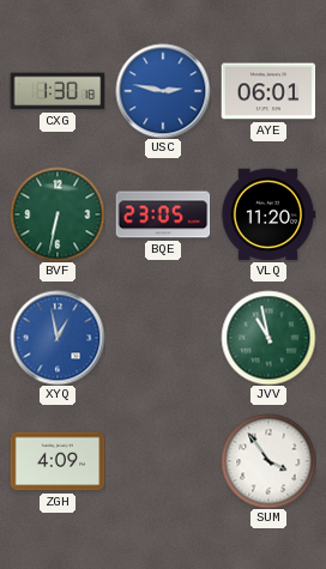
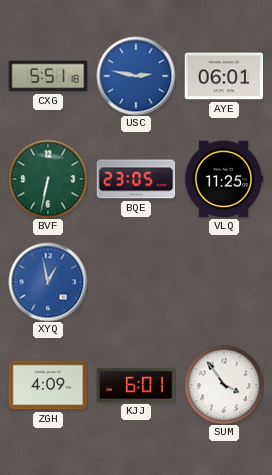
CXG: 1:30 -> 5:51 (48, 76)
VLQ: 11:20 -> 11:25 (224, 179)
JVV: 10:58 -> none (268, 338)
KJJ: none -> 6:01 (136, 385)
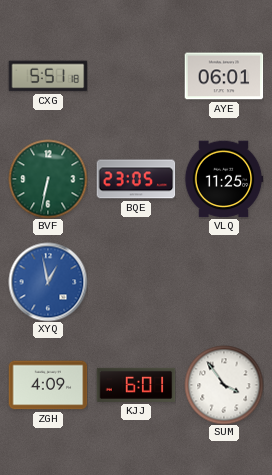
USC: 2:47 -> none (136, 76)
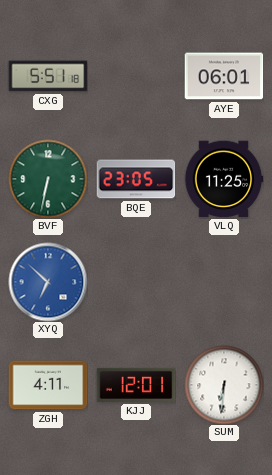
XYQ: 12:58 -> 6:52 (48, 282)
ZGH: 4:09 -> 4:11 (48, 385)
KJJ: 6:01 -> 12:01 (136, 385)
SUM: 3:54 -> 6:31 (224, 385)
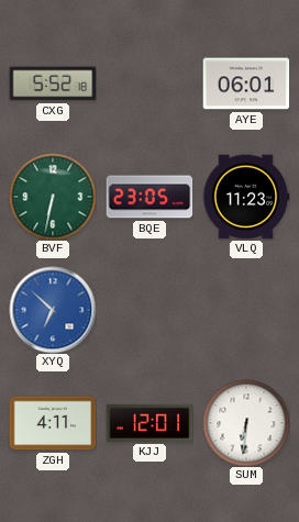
CXG: 5:51 -> 5:52 (53, 84)
VLQ: 11:25 -> 11:23 (246, 197)
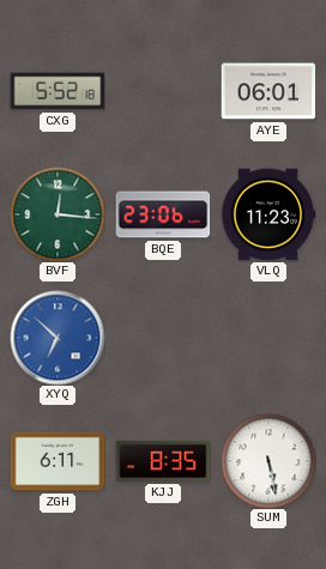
BVF: 6:32 -> 12:16 (58, 214)
BQE: 23:05 -> 23:06 (163, 214)
ZGH: 4:11 -> 6:11 (58, 461)
KJJ: 12:01 -> 8:35 (163, 461)
SUM: 6:31 -> 5:28 (268, 461)
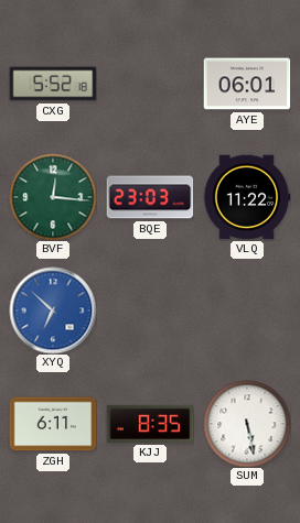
BQE: 23:06 -> 23:03 (150, 197)
VLQ: 11:23 -> 11:22 (247, 197)
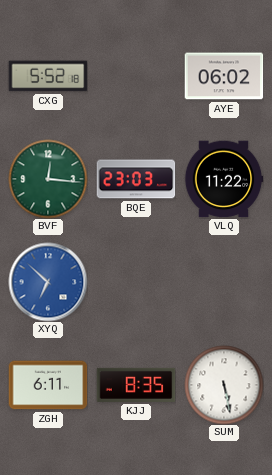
AYE: 06:01 -> 06:02 (224, 76)
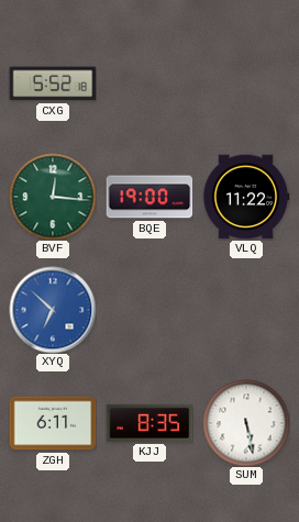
AYE: 06:02 -> none (224, 76)
BQE: 23:03 -> 19:00 (149, 197)
